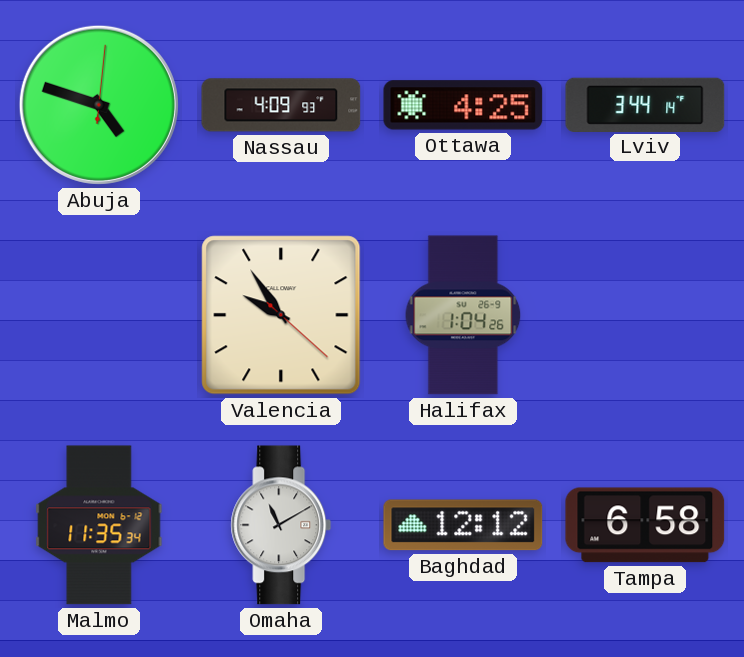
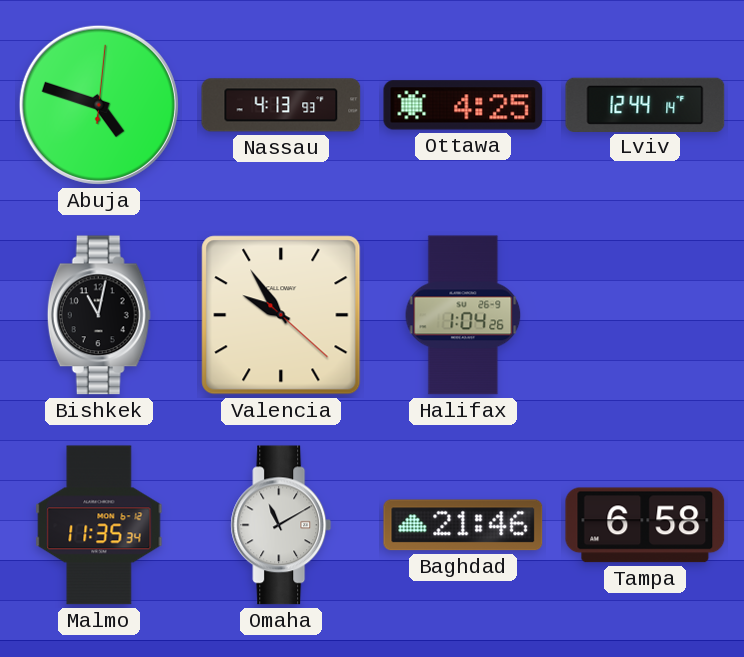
Nassau: 4:09 -> 4:13 (281, 105)
Lviv: 3:44 -> 12:44 (645, 104)
Bishkek: none -> 11:02 (99, 315)
Baghdad: 12:12 -> 21:46 (463, 525)
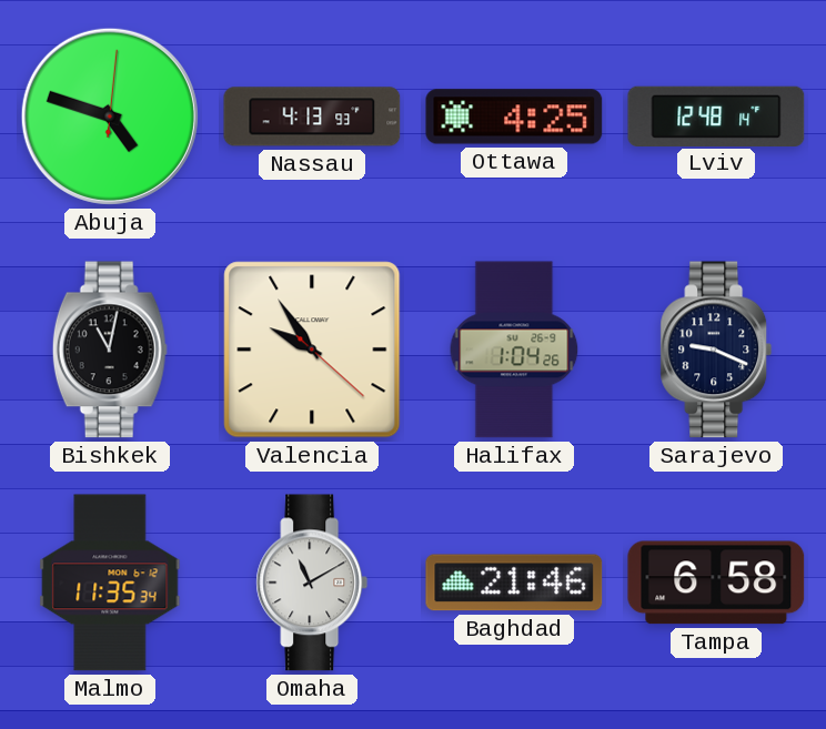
Lviv: 12:44 -> 12:48 (716, 115)
Sarajevo: none -> 9:19 (716, 350)
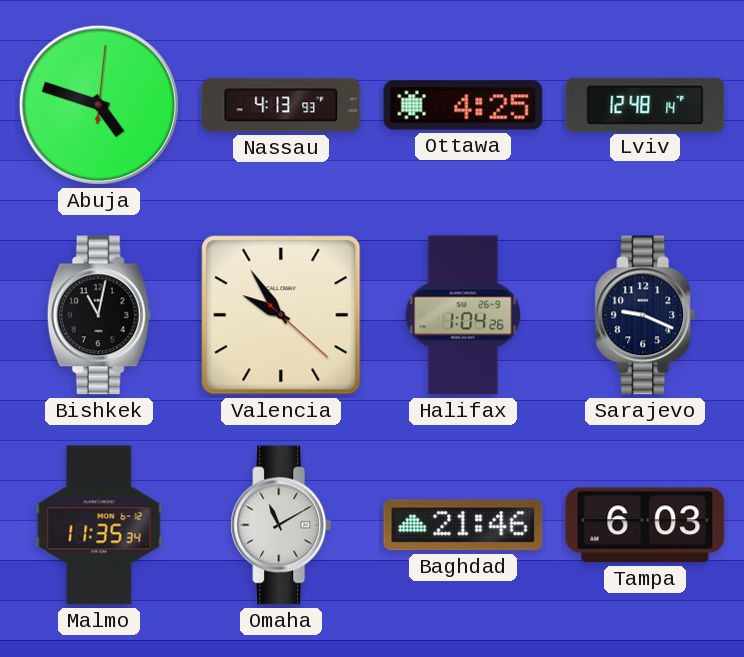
Tampa: 6:58 -> 6:03 (645, 525)
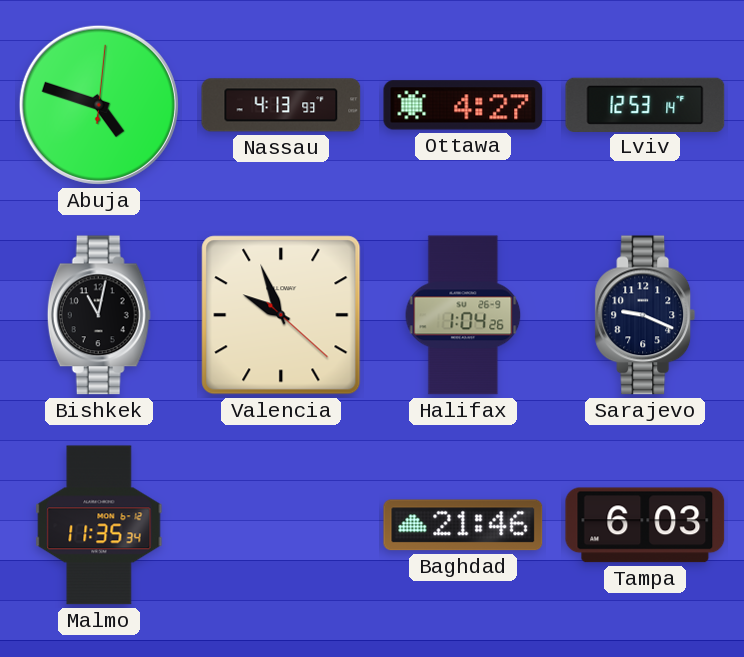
Ottawa: 4:25 -> 4:27 (463, 105)
Lviv: 12:48 -> 12:53 (645, 104)
Valencia: 9:54 -> 9:56 (281, 315)
Omaha: 11:10 -> none (281, 525)
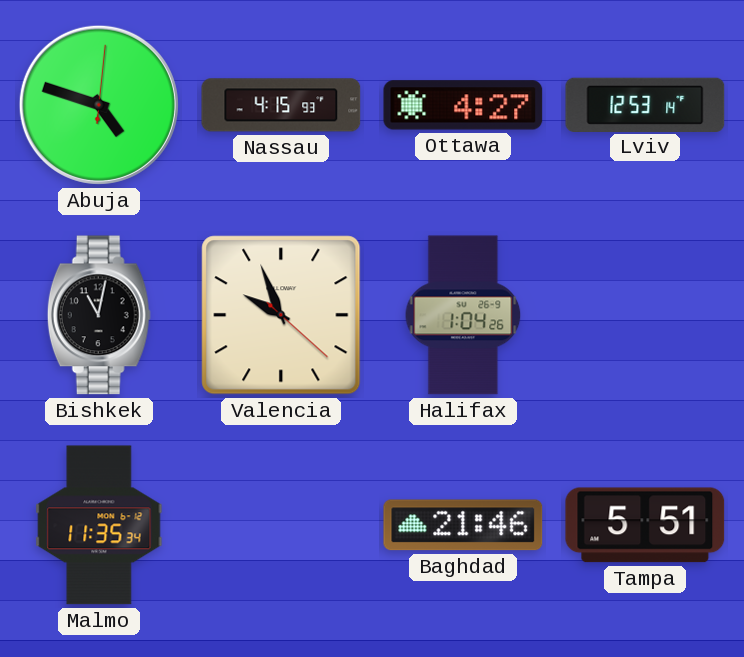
Nassau: 4:13 -> 4:15 (281, 105)
Sarajevo: 9:19 -> none (645, 315)
Tampa: 6:03 -> 5:51 (645, 525)
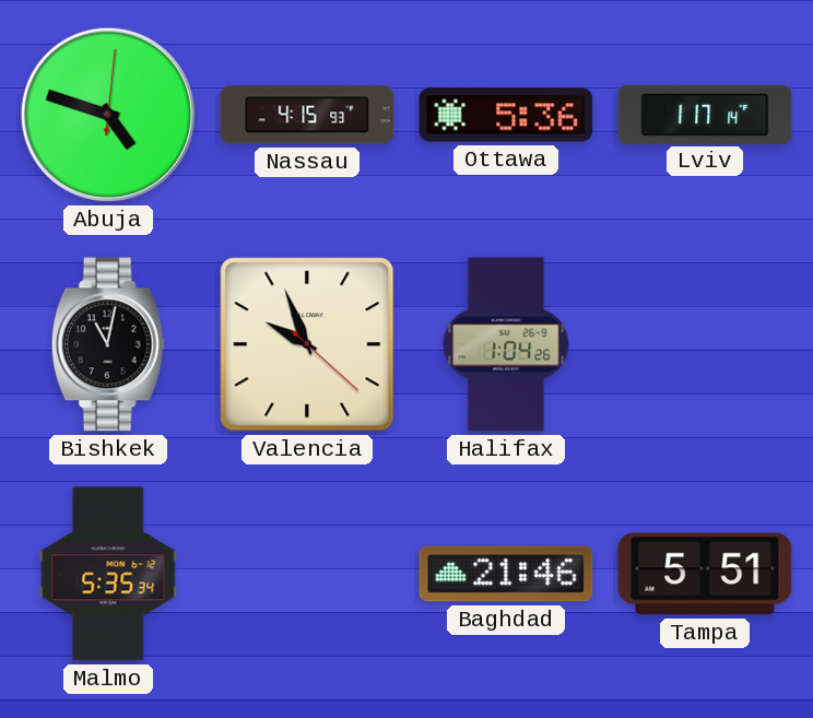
Ottawa: 4:27 -> 5:36 (506, 115)
Lviv: 12:53 -> 1:17 (705, 114)
Malmo: 11:35 -> 5:35 (108, 574)
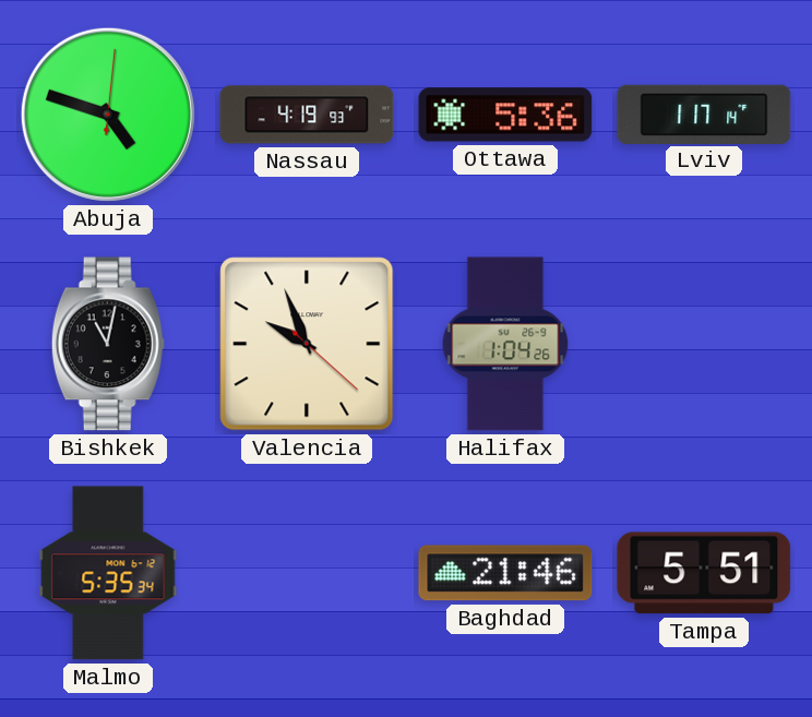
Nassau: 4:15 -> 4:19 (307, 115)
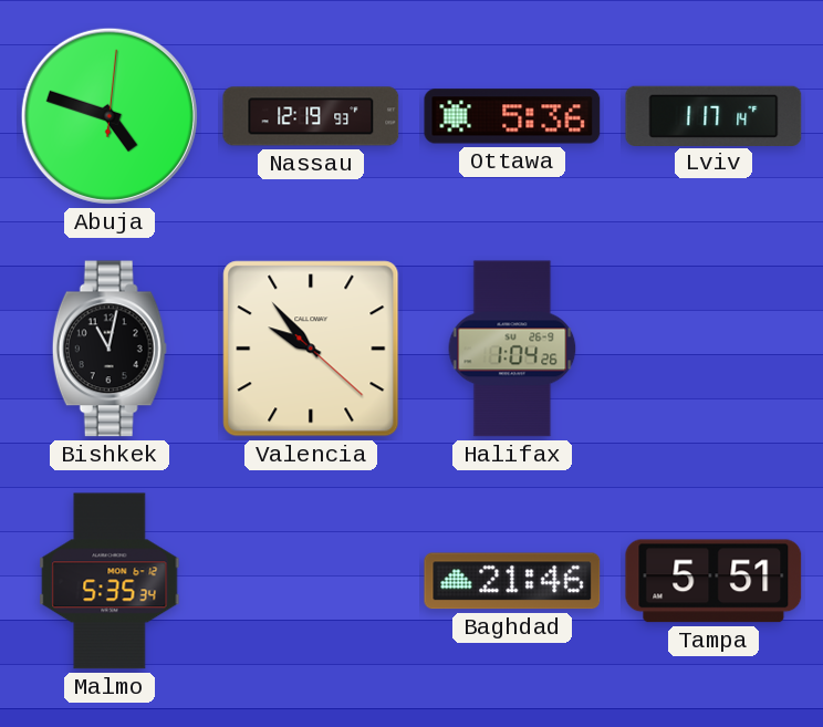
Nassau: 4:19 -> 12:19 (311, 116)
Valencia: 9:56 -> 9:53 (311, 349)
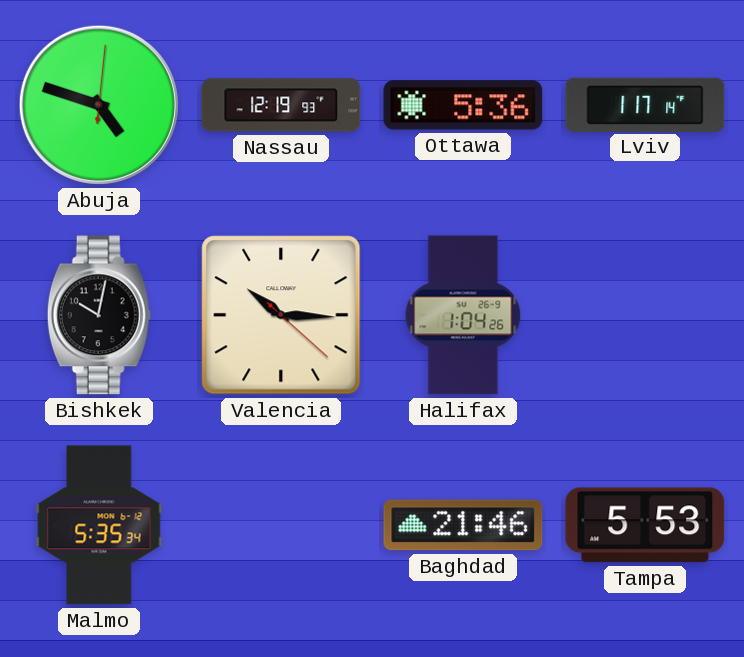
Bishkek: 11:02 -> 10:02 (99, 315)
Valencia: 9:53 -> 10:15 (281, 315)
Tampa: 5:51 -> 5:53 (645, 525)
